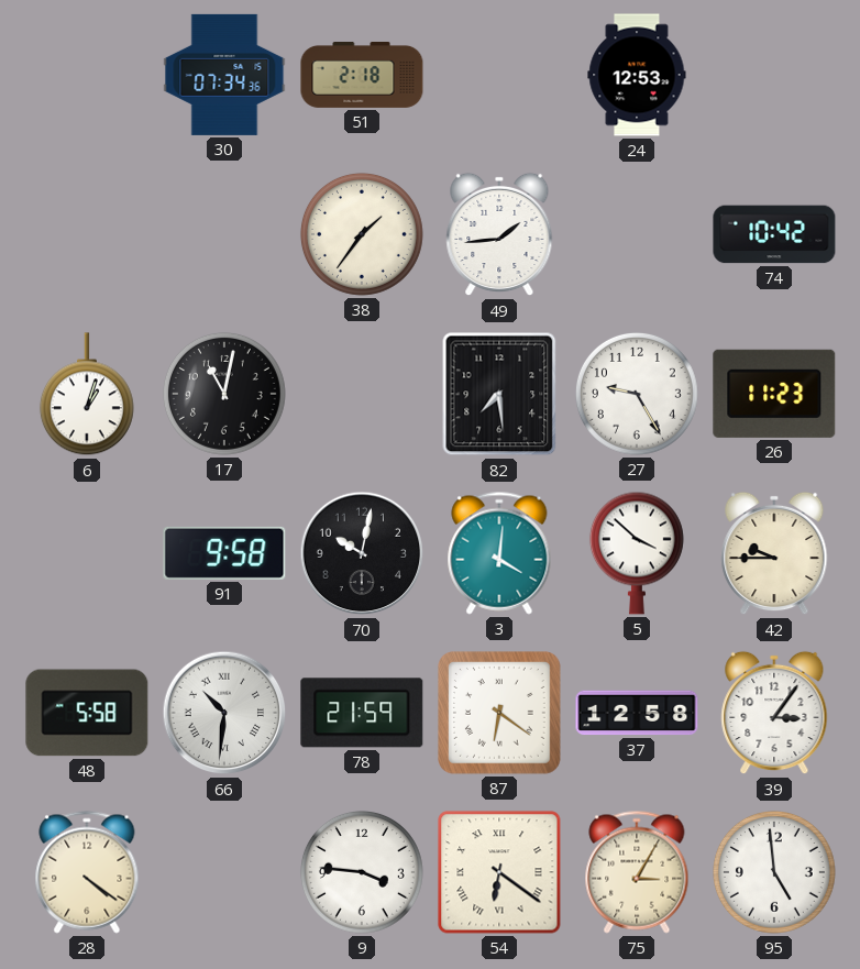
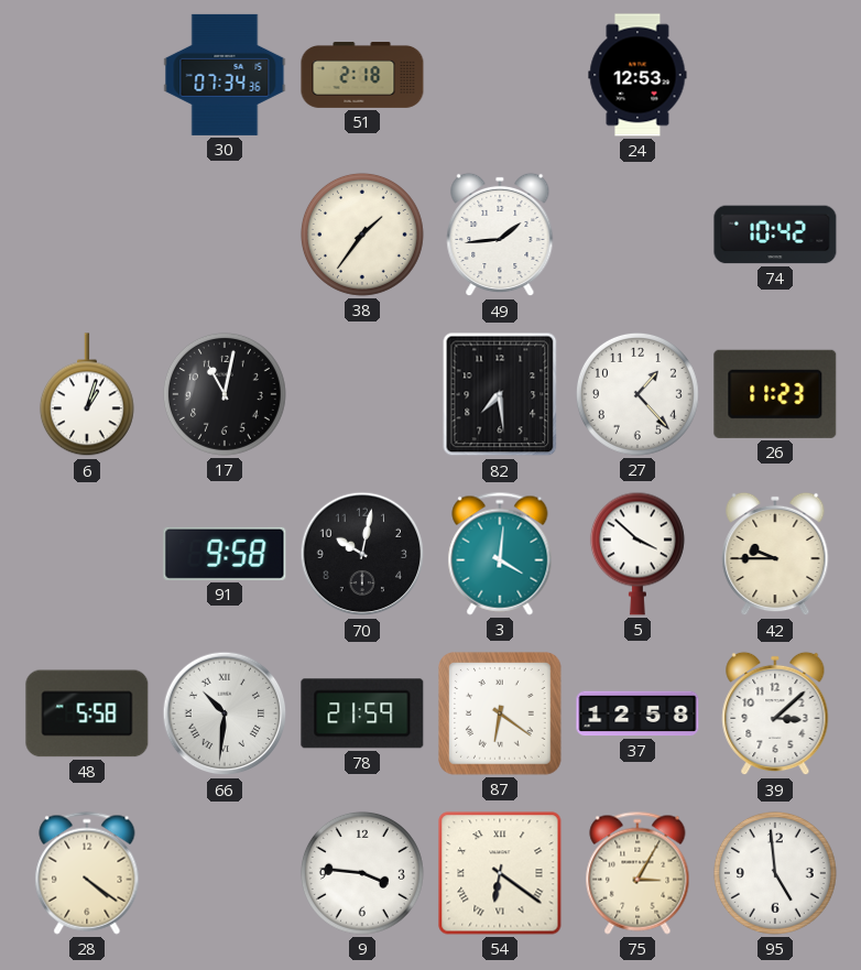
27: 9:25 -> 1:23 (637, 394)
39: 3:06 -> 3:08 (775, 713)
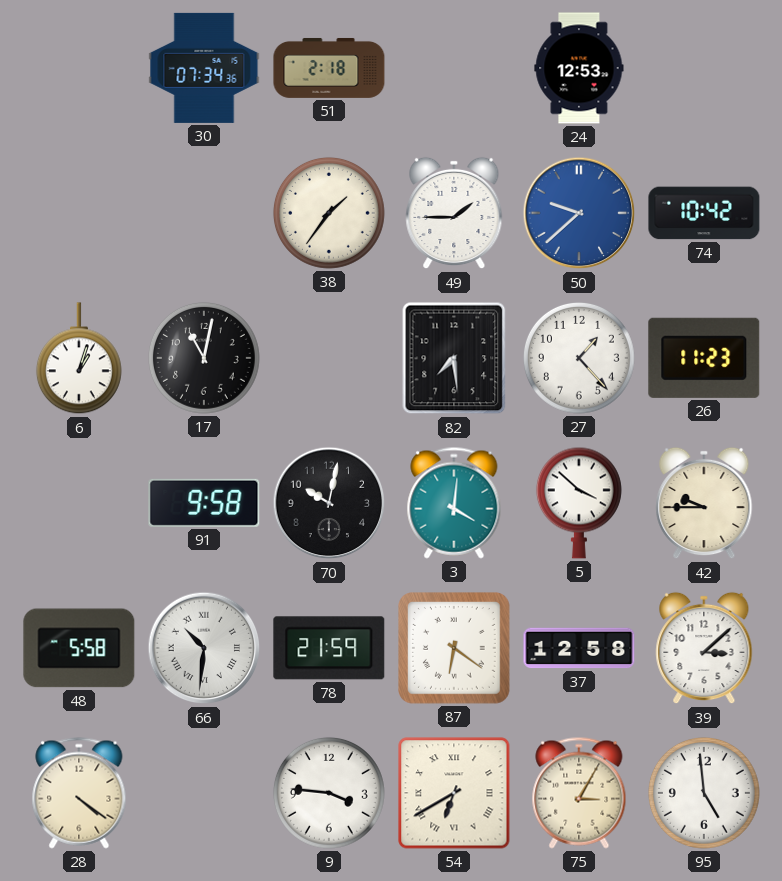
49: 1:44 -> 1:45 (454, 213)
50: none -> 9:38 (579, 213)
54: 6:21 -> 6:40 (454, 793)
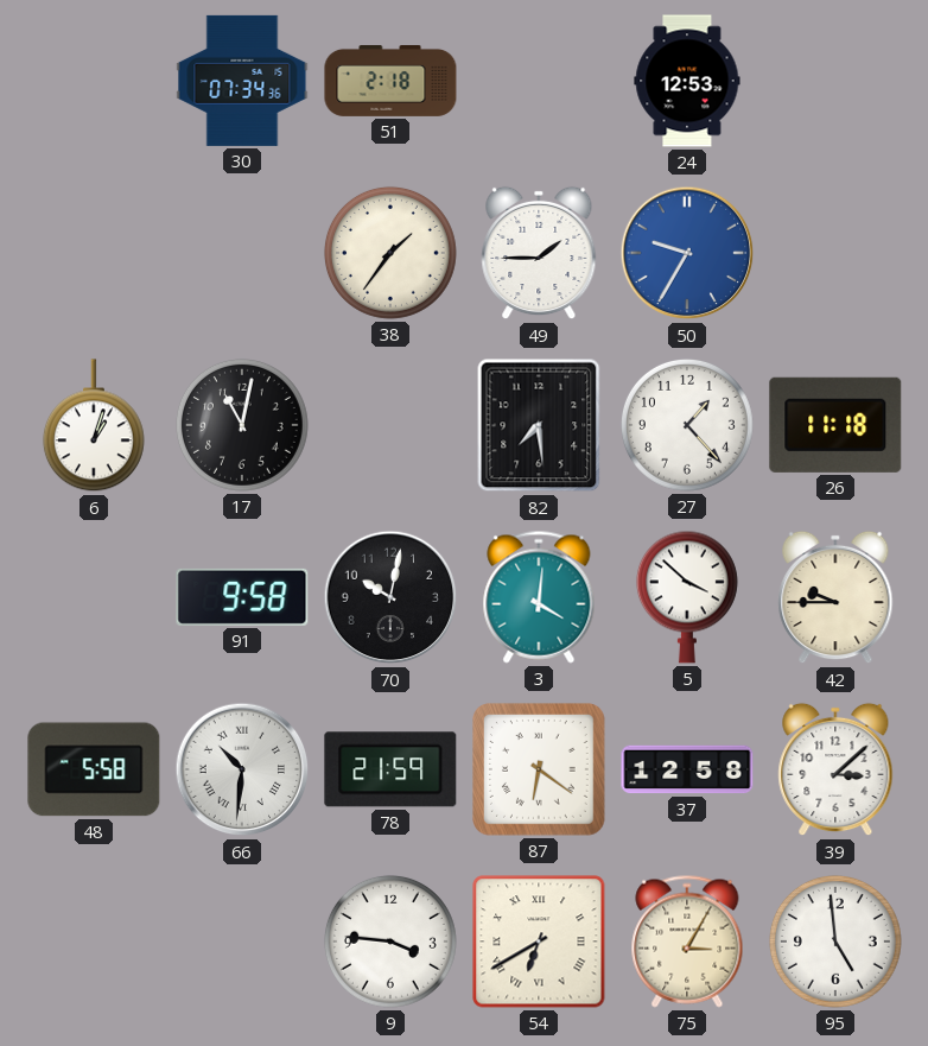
50: 9:38 -> 9:35 (687, 253)
74: 10:42 -> none (704, 213)
26: 11:23 -> 11:18 (835, 425)
28: 4:21 -> none (79, 793)
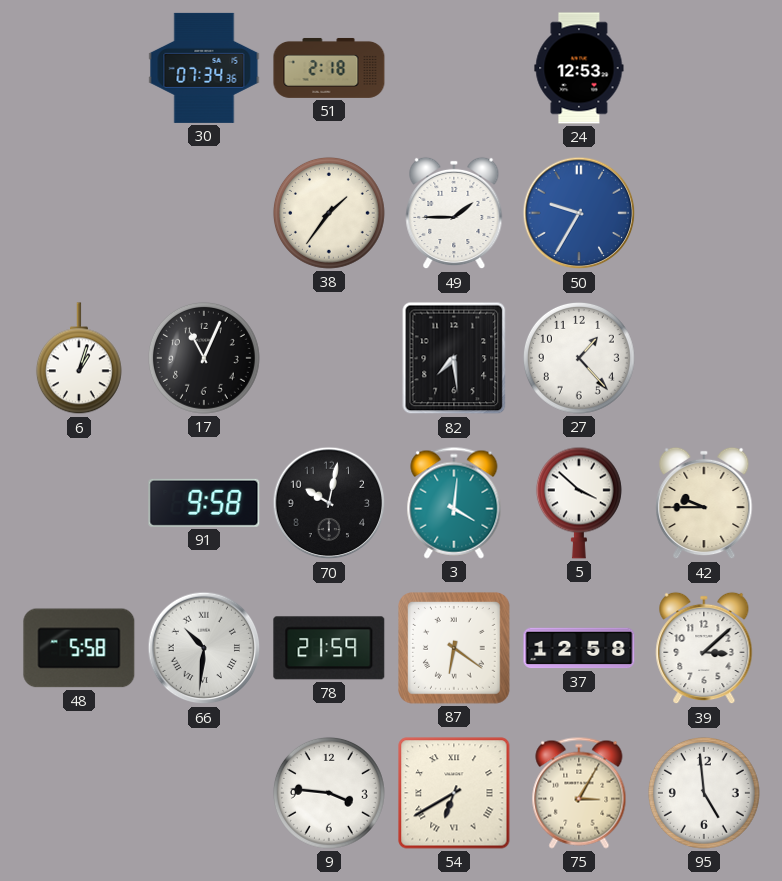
17: 11:02 -> 11:04 (204, 358)
26: 11:18 -> none (835, 425)
